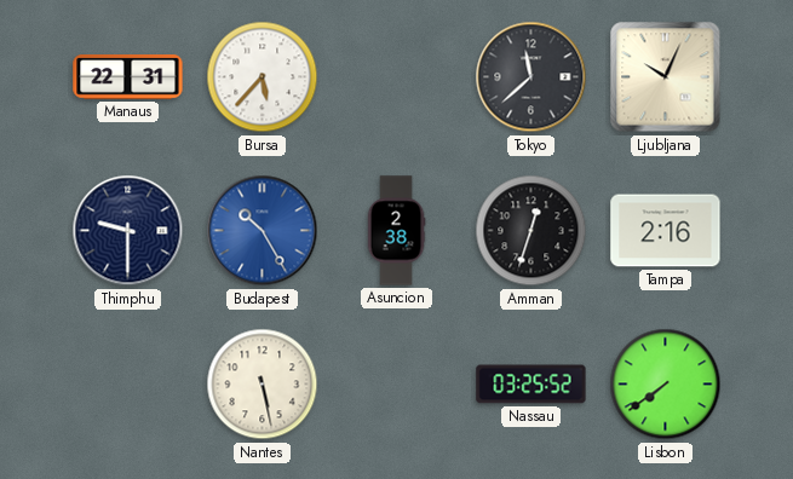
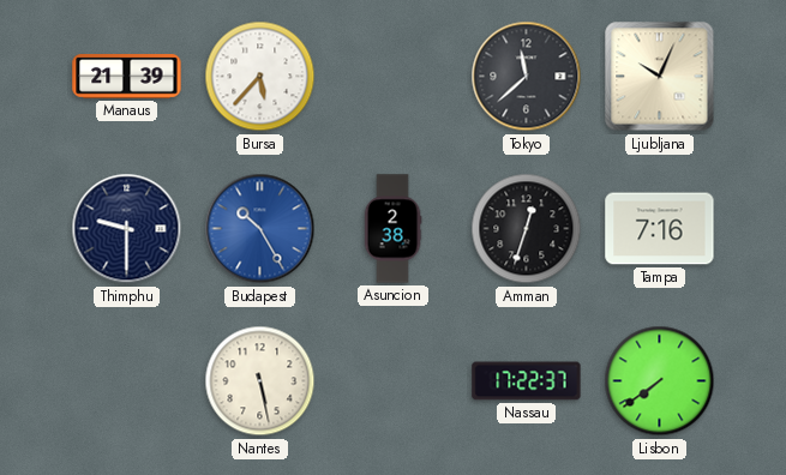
Manaus: 22:31 -> 21:39 (127, 77)
Tampa: 2:16 -> 7:16 (660, 229)
Nassau: 03:25 -> 17:22 (527, 381)
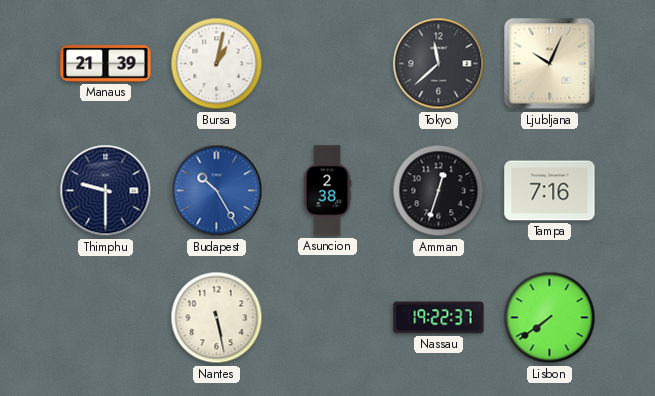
Bursa: 5:37 -> 1:02 (217, 64)
Nassau: 17:22 -> 19:22 (439, 318)
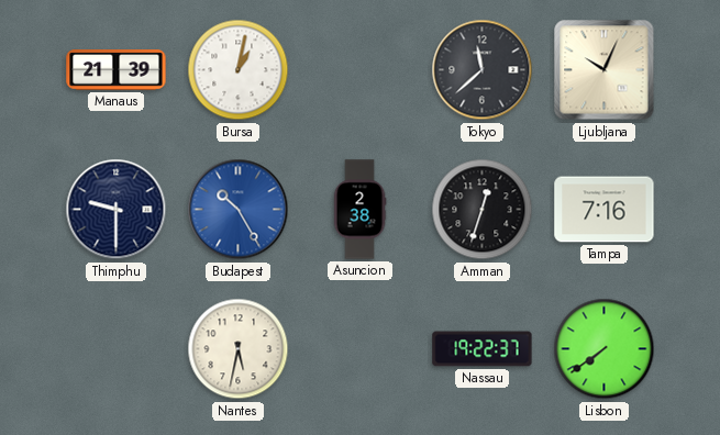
Nantes: 5:28 -> 5:32 (239, 349)
